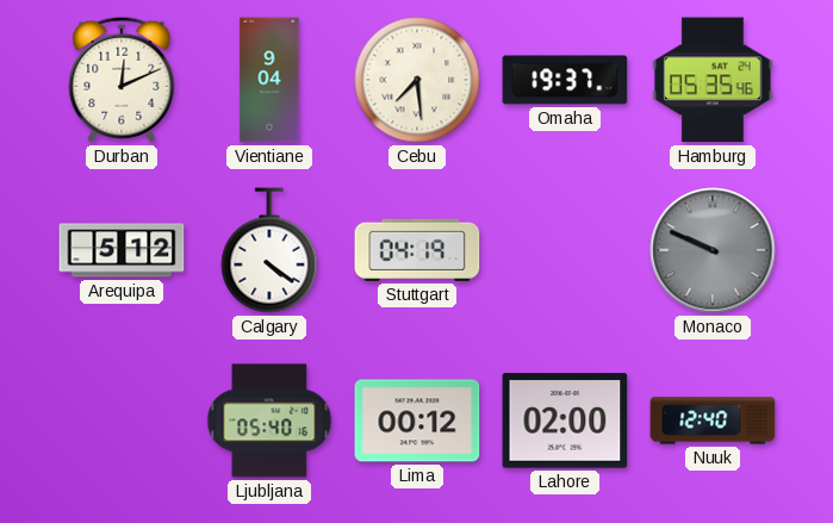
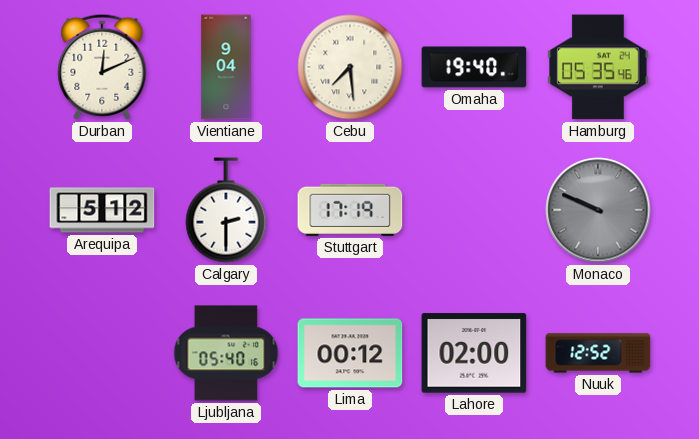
Omaha: 19:37 -> 19:40 (474, 67)
Calgary: 4:21 -> 2:30 (226, 210)
Stuttgart: 04:19 -> 17:19 (350, 210)
Nuuk: 12:40 -> 12:52 (598, 353)
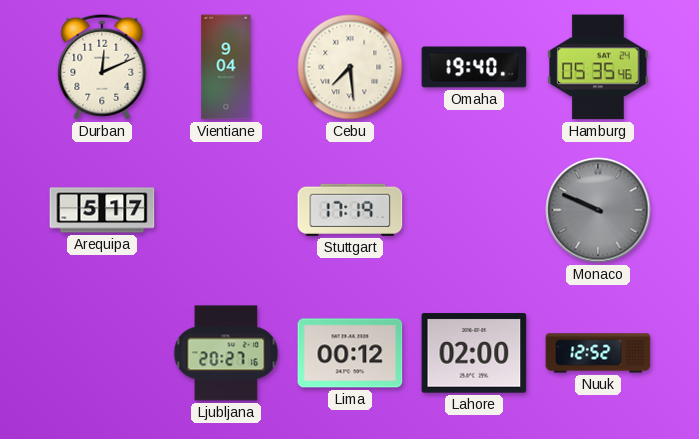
Arequipa: 5:12 -> 5:17 (102, 210)
Calgary: 2:30 -> none (226, 210)
Ljubljana: 05:40 -> 20:27 (226, 353)
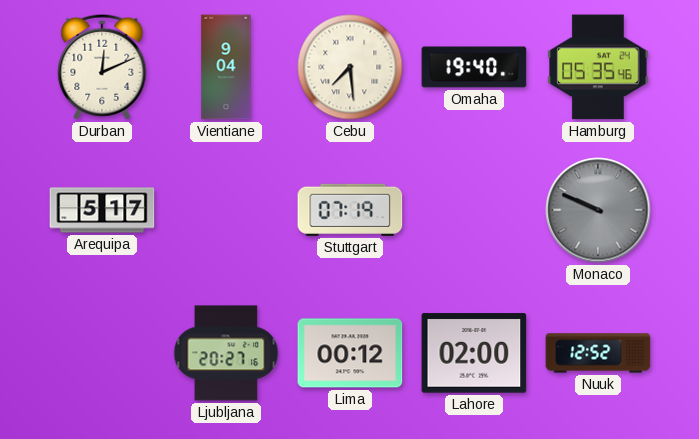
Stuttgart: 17:19 -> 07:19 (350, 210)
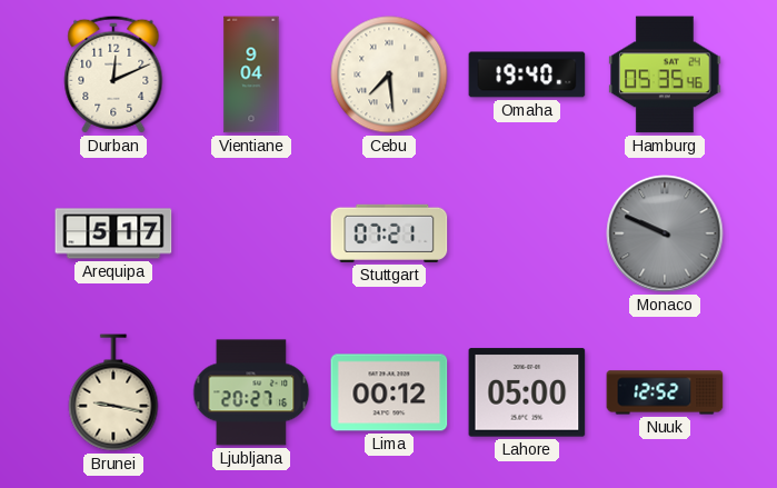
Stuttgart: 07:19 -> 07:21 (389, 233)
Brunei: none -> 9:17 (113, 392)
Lahore: 02:00 -> 05:00 (527, 392)
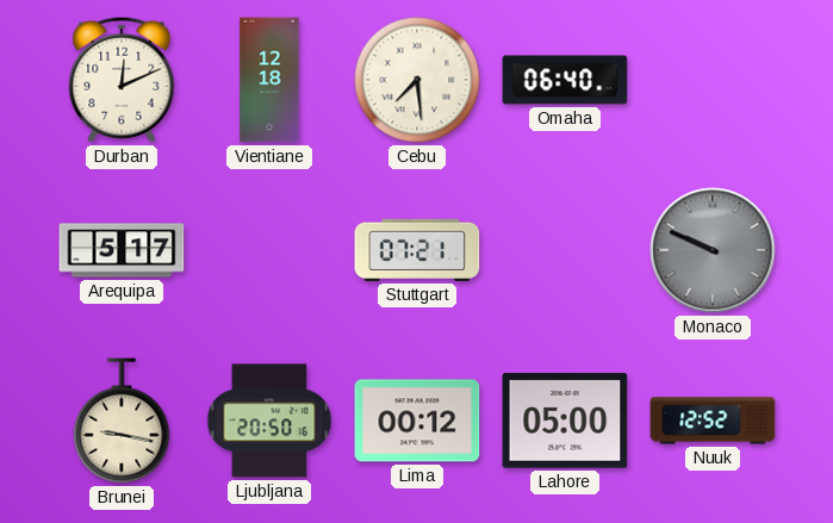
Vientiane: 9:04 -> 12:18 (269, 80)
Omaha: 19:40 -> 06:40 (565, 80)
Hamburg: 05:35 -> none (665, 74)
Ljubljana: 20:27 -> 20:50 (269, 421)
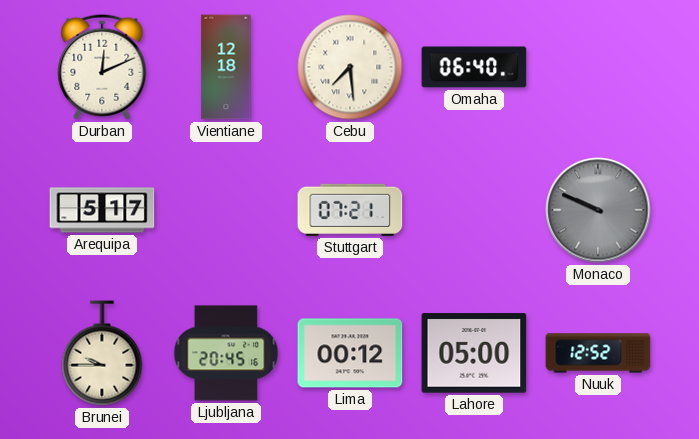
Brunei: 9:17 -> 9:45 (102, 353)
Ljubljana: 20:50 -> 20:45 (226, 353)
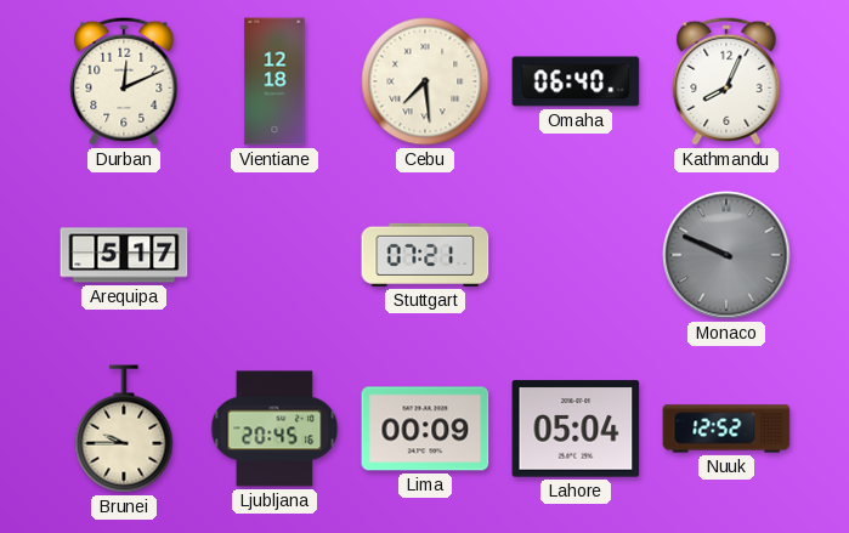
Kathmandu: none -> 8:04 (726, 81)
Lima: 00:12 -> 00:09 (425, 429)
Lahore: 05:00 -> 05:04 (576, 429)
